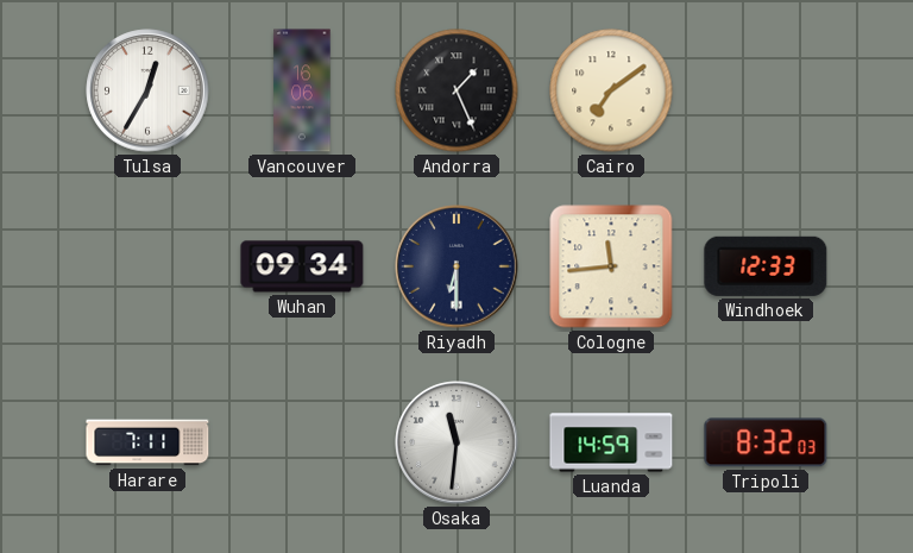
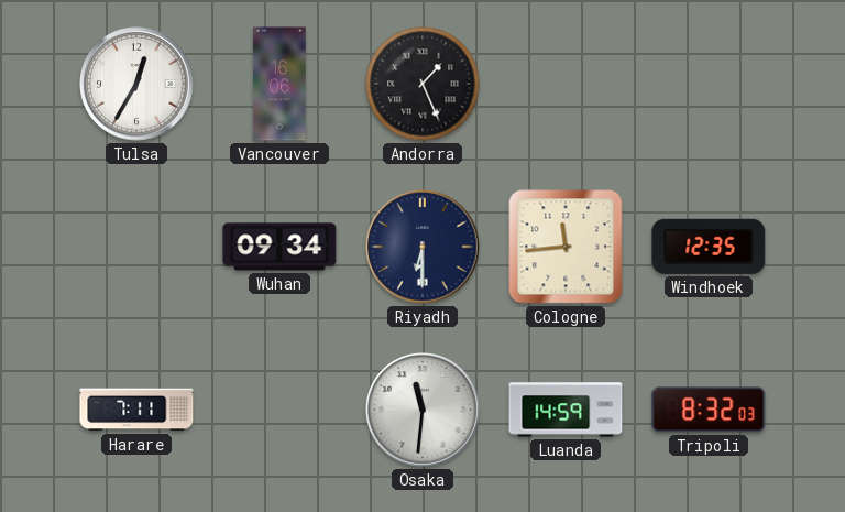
Cairo: 7:09 -> none (611, 90)
Windhoek: 12:33 -> 12:35 (709, 247)
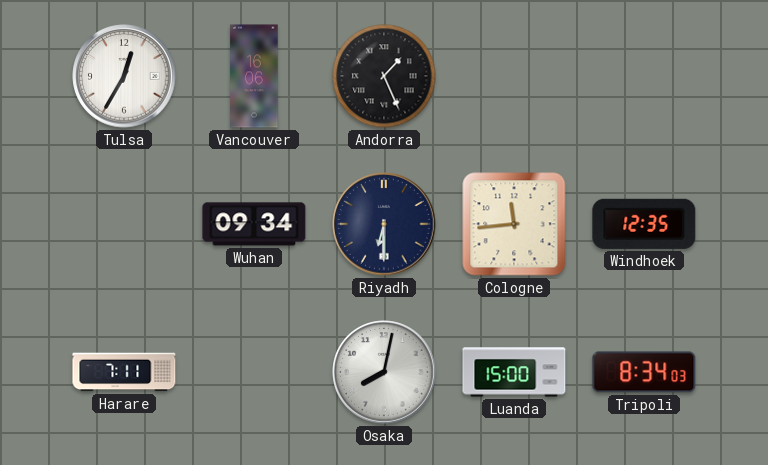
Osaka: 11:31 -> 8:02 (384, 372)
Luanda: 14:59 -> 15:00 (514, 372)
Tripoli: 8:32 -> 8:34 (644, 372)
